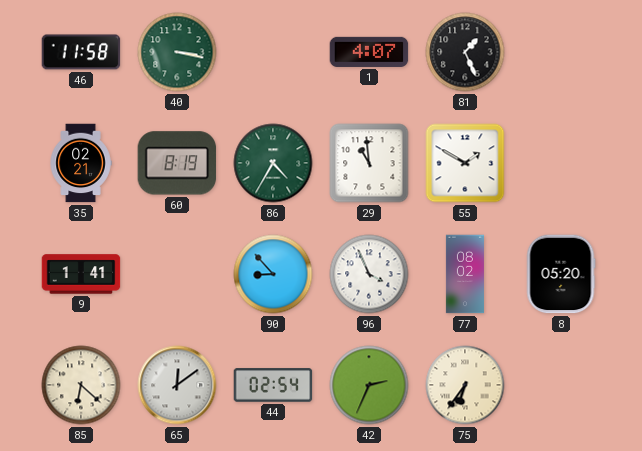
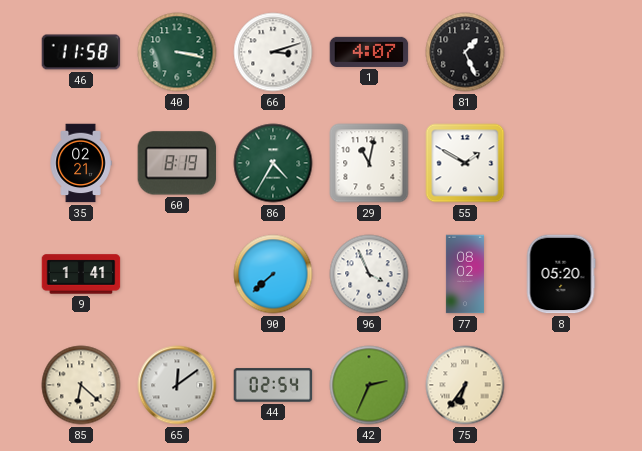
66: none -> 3:12 (273, 52)
29: 10:59 -> 11:02 (369, 163)
90: 8:53 -> 7:38 (273, 274)
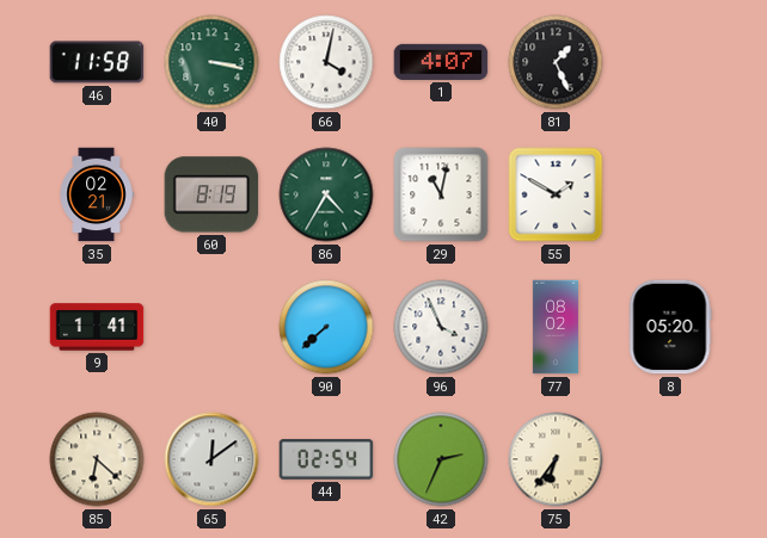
66: 3:12 -> 4:02 (326, 62)
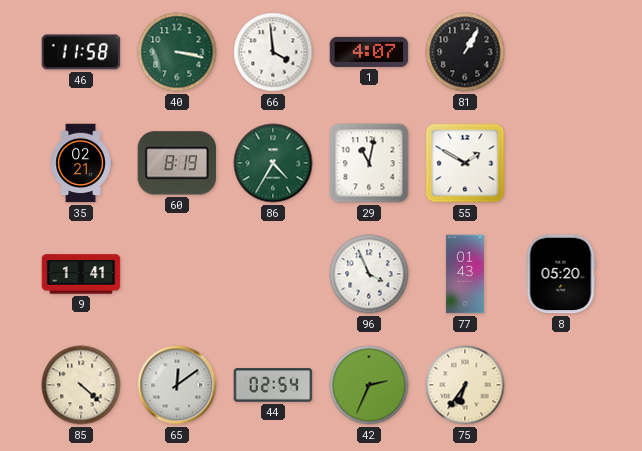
66: 4:02 -> 3:59 (273, 52)
81: 1:26 -> 1:05 (465, 52)
90: 7:38 -> none (326, 327)
77: 08:02 -> 01:43 (465, 274)
85: 6:22 -> 4:22 (81, 385)
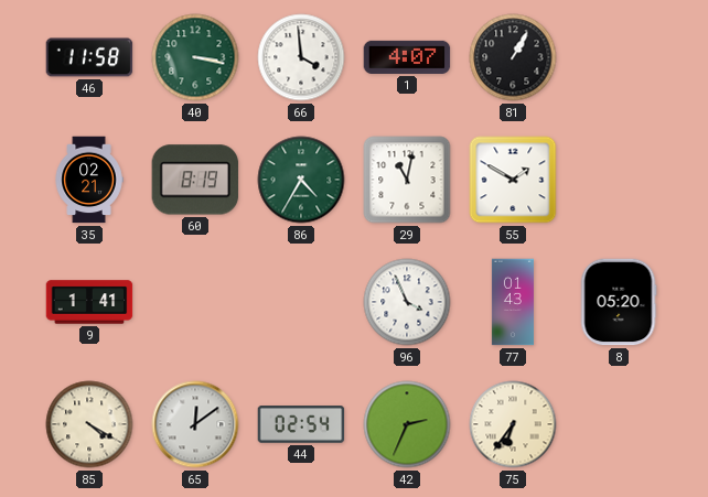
85: 4:22 -> 4:20 (89, 424)
